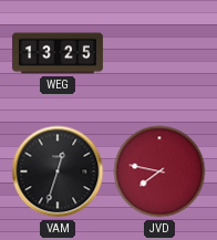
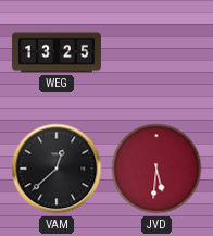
VAM: 12:33 -> 12:38 (57, 169)
JVD: 7:47 -> 5:31 (156, 169)
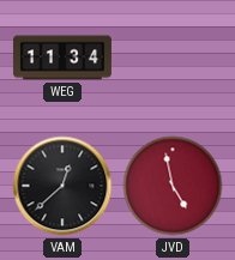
WEG: 13:25 -> 11:34 (62, 58)
JVD: 5:31 -> 4:58 (173, 186)
